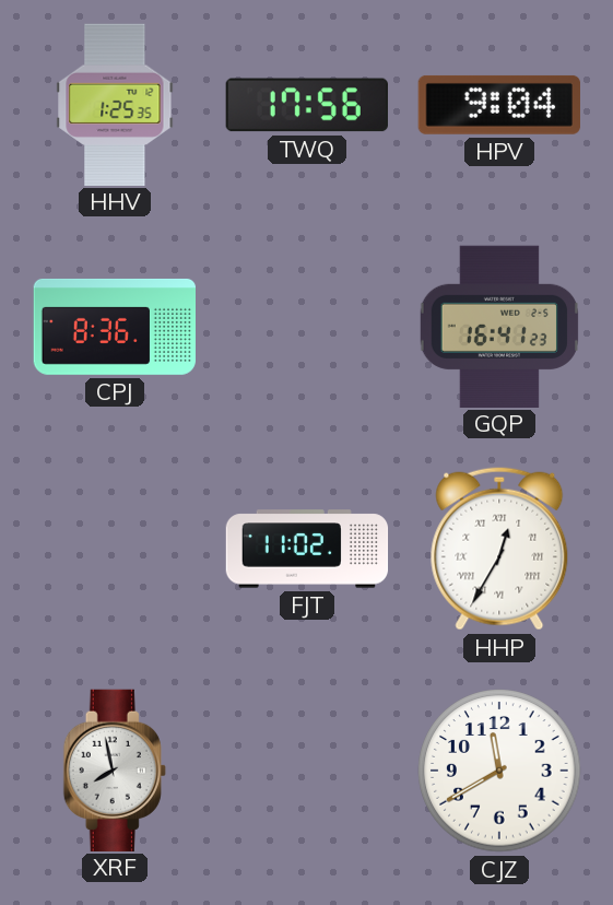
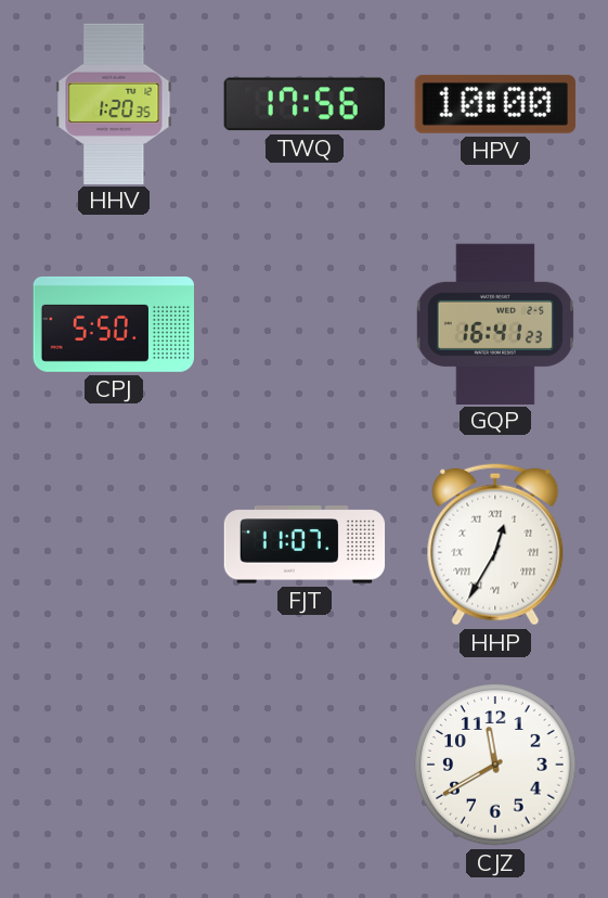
HHV: 1:25 -> 1:20 (114, 103)
HPV: 9:04 -> 10:00 (495, 104)
CPJ: 8:36 -> 5:50 (114, 324)
FJT: 11:02 -> 11:07 (305, 544)
XRF: 7:58 -> none (115, 769)
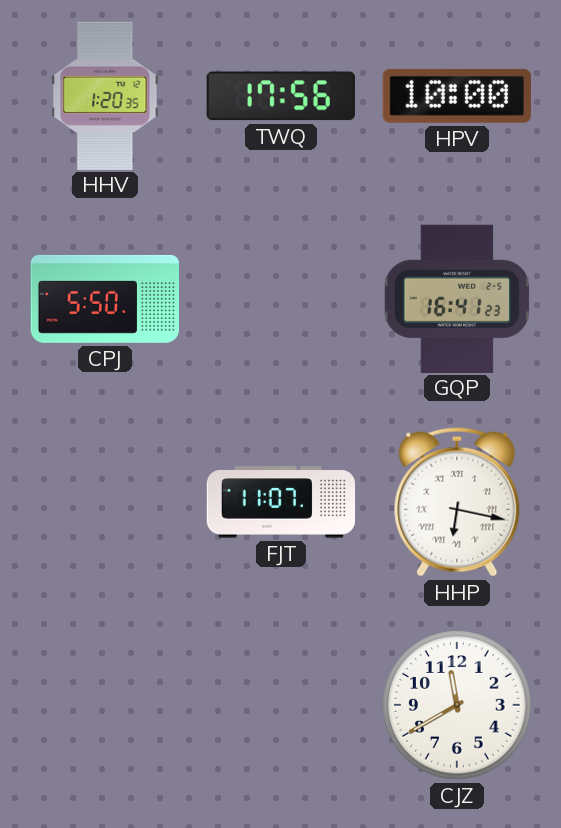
HHP: 12:35 -> 6:17 (457, 502)
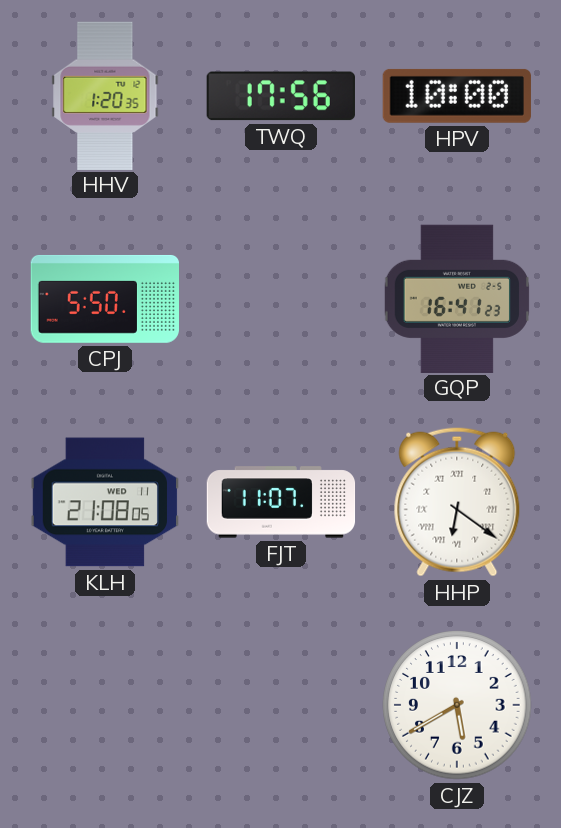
KLH: none -> 21:08 (104, 502)
HHP: 6:17 -> 6:21 (457, 502)
CJZ: 11:40 -> 5:40 (457, 705)
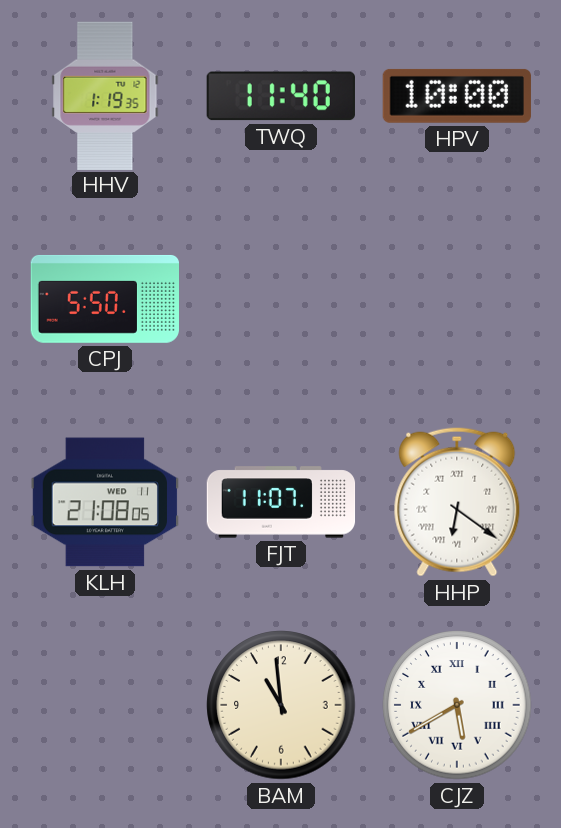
HHV: 1:20 -> 1:19 (105, 95)
TWQ: 17:56 -> 11:40 (281, 96)
GQP: 16:41 -> none (456, 298)
BAM: none -> 10:59 (281, 705)
CJZ numerals: Arabic -> Roman (457, 705)
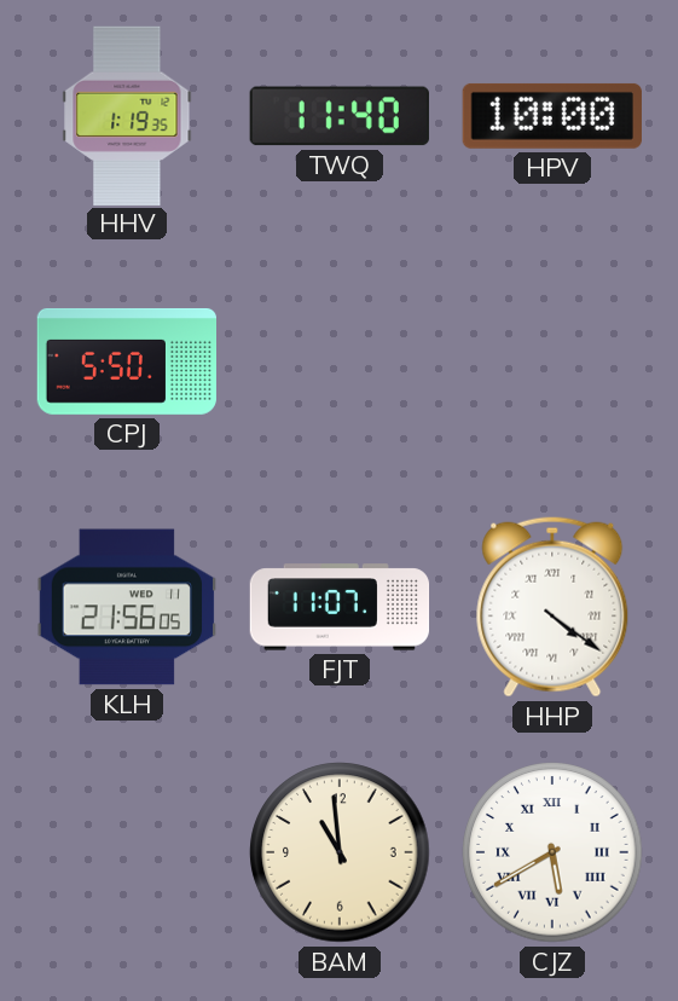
KLH: 21:08 -> 21:56 (126, 607)
HHP: 6:21 -> 4:21 (552, 607)
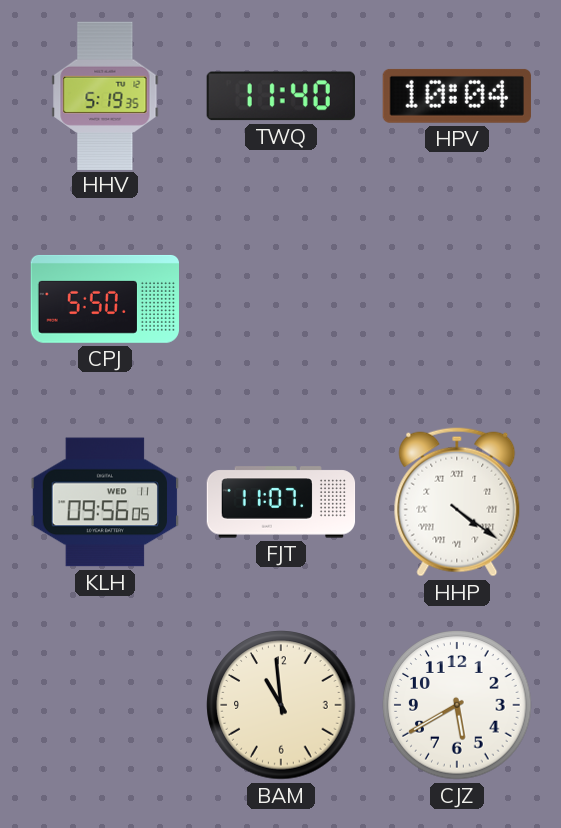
HHV: 1:19 -> 5:19 (105, 95)
HPV: 10:00 -> 10:04 (457, 96)
KLH: 21:56 -> 09:56 (104, 502)
CJZ numerals: Roman -> Arabic (457, 705)
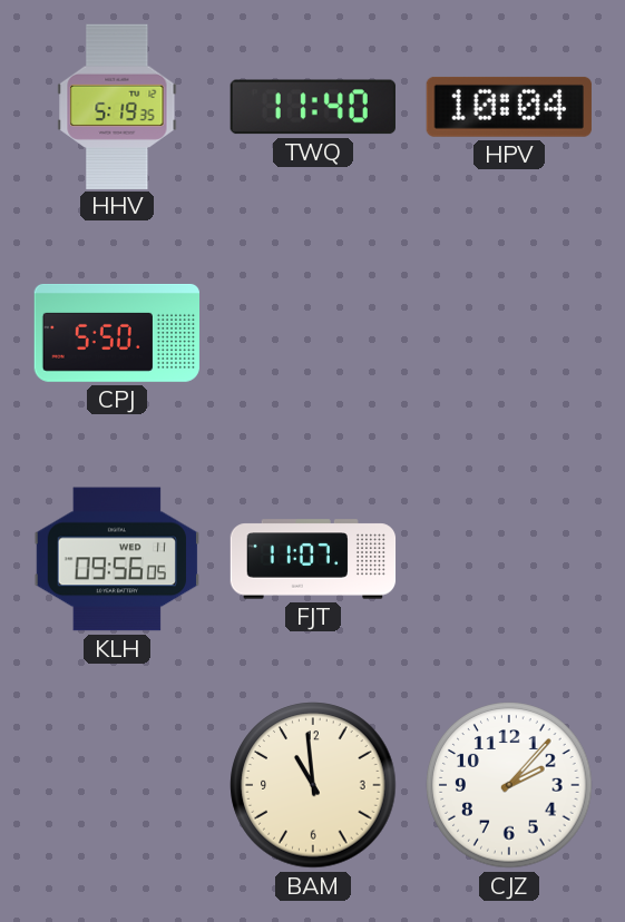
HHP: 4:21 -> none (457, 502)
CJZ: 5:40 -> 2:07 (509, 785)
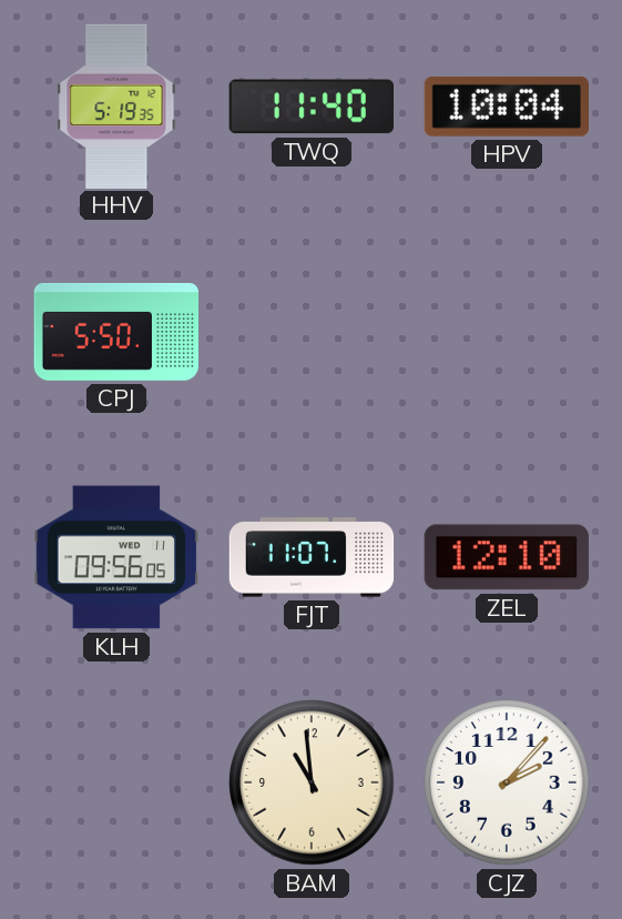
ZEL: none -> 12:10 (507, 557)
